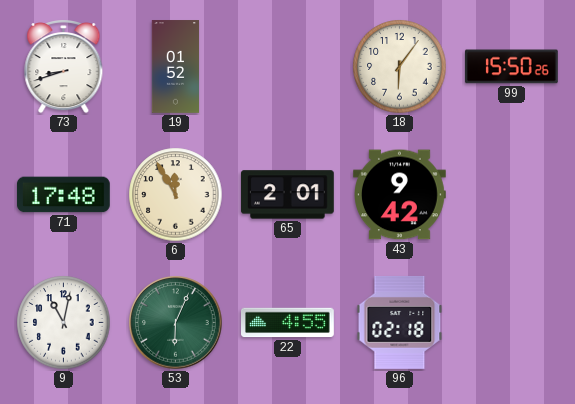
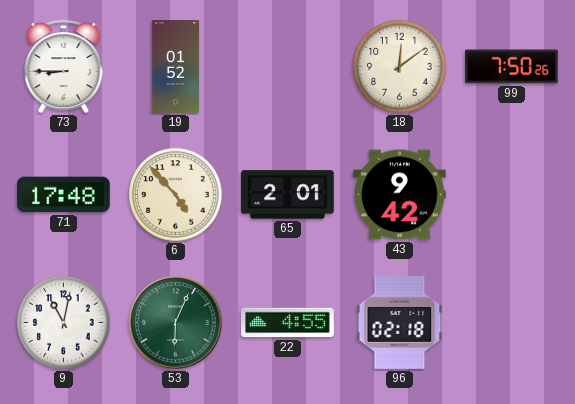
73: 8:42 -> 8:45 (64, 67)
18: 6:06 -> 12:09 (400, 67)
99: 15:50 -> 7:50 (511, 67)
6: 11:55 -> 4:53 (176, 195)
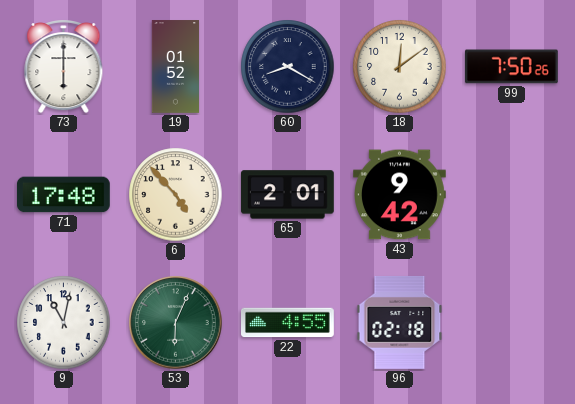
73: 8:45 -> 6:00 (64, 67)
60: none -> 8:20 (288, 67)
